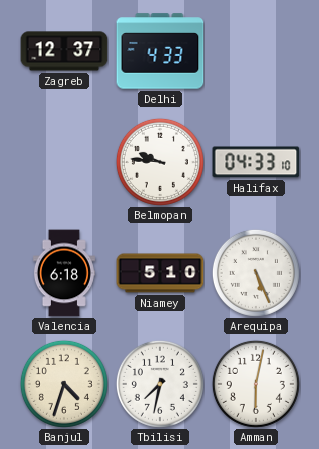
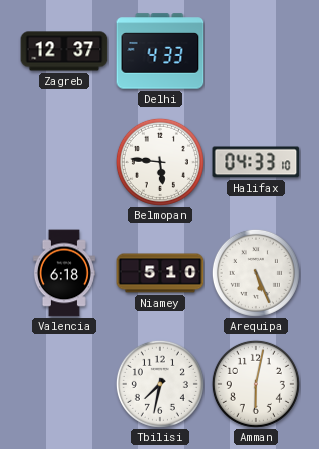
Belmopan: 9:46 -> 5:46 (160, 162)
Banjul: 4:33 -> none (64, 384)
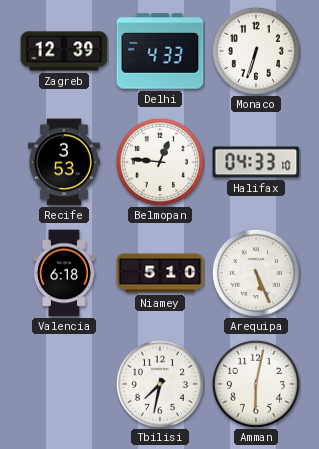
Zagreb: 12:37 -> 12:39 (64, 51)
Monaco: none -> 6:33 (256, 51)
Recife: none -> 3:53 (64, 162)
Belmopan: 5:46 -> 12:46 (160, 162)
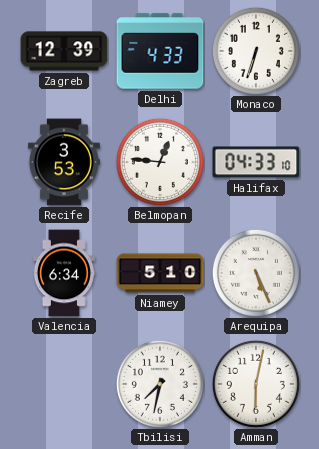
Valencia: 6:18 -> 6:34 (64, 273)
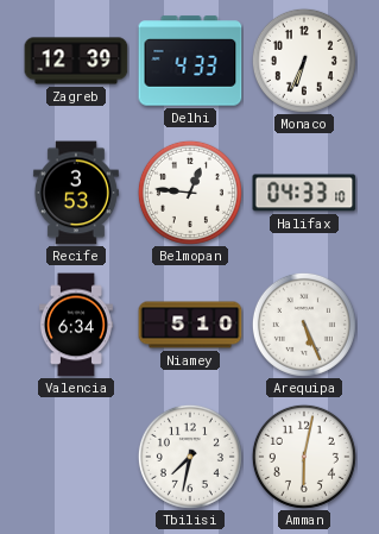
Monaco: 6:33 -> 6:34 (304, 61)
